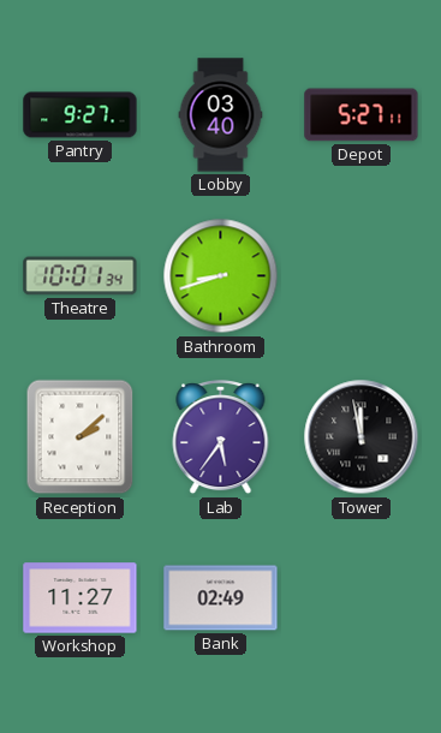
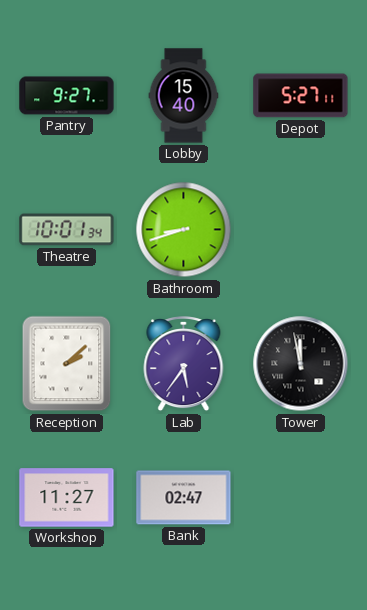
Lobby: 03:40 -> 15:40 (184, 96)
Bank: 02:49 -> 02:47 (184, 498)
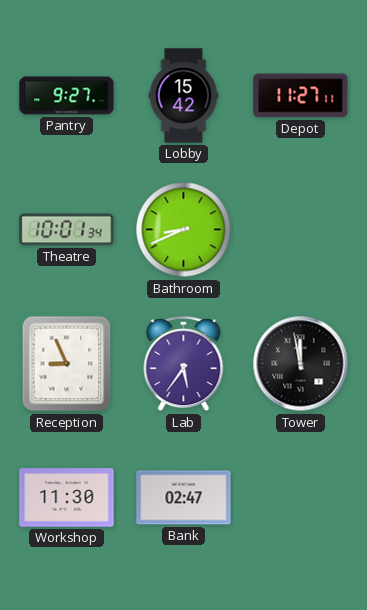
Lobby: 15:40 -> 15:42 (184, 96)
Depot: 5:27 -> 11:27 (301, 96)
Bathroom: 8:42 -> 8:41 (184, 230)
Reception: 2:08 -> 8:56 (67, 364)
Workshop: 11:27 -> 11:30 (67, 498)
